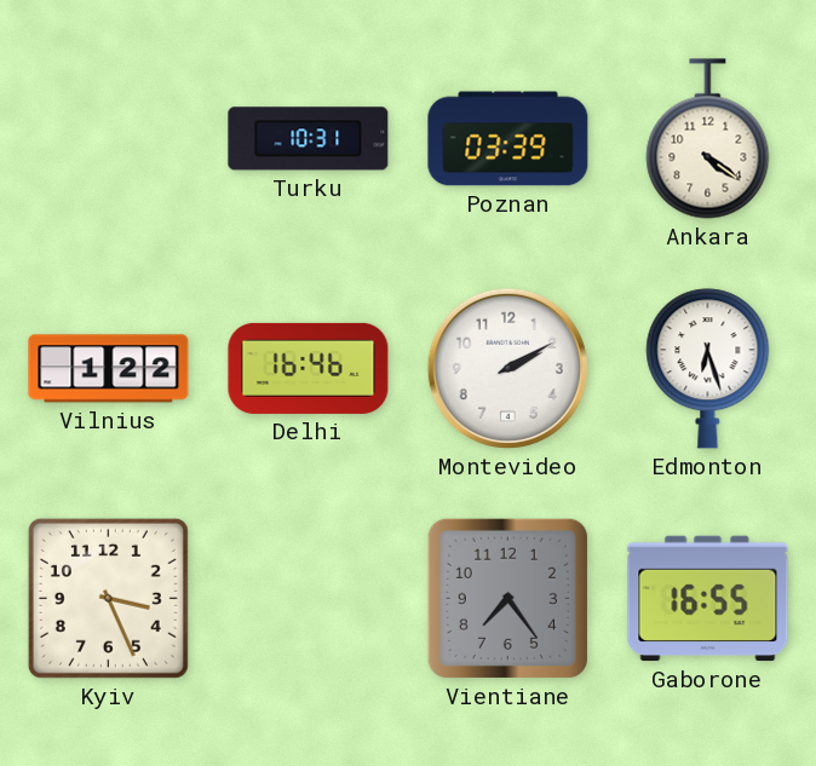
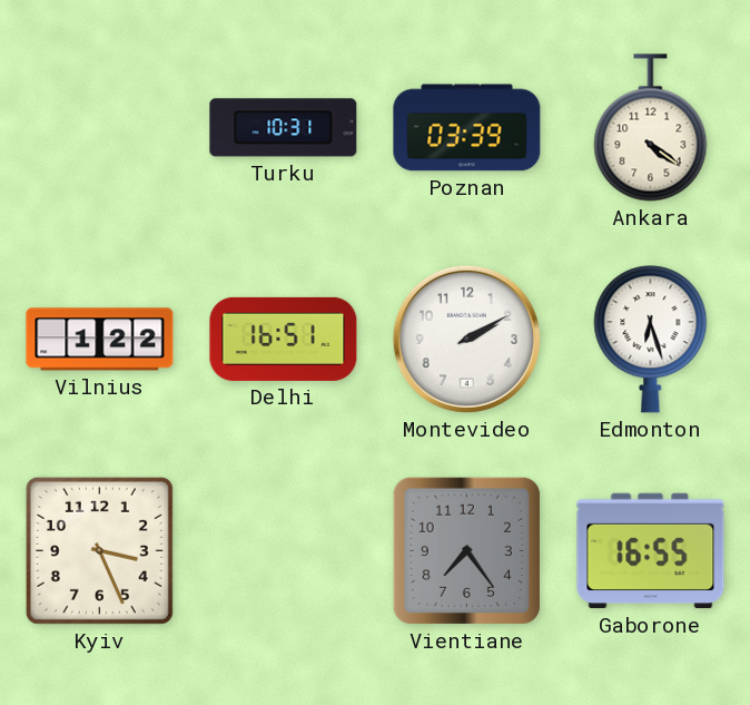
Delhi: 16:46 -> 16:51 (284, 339)
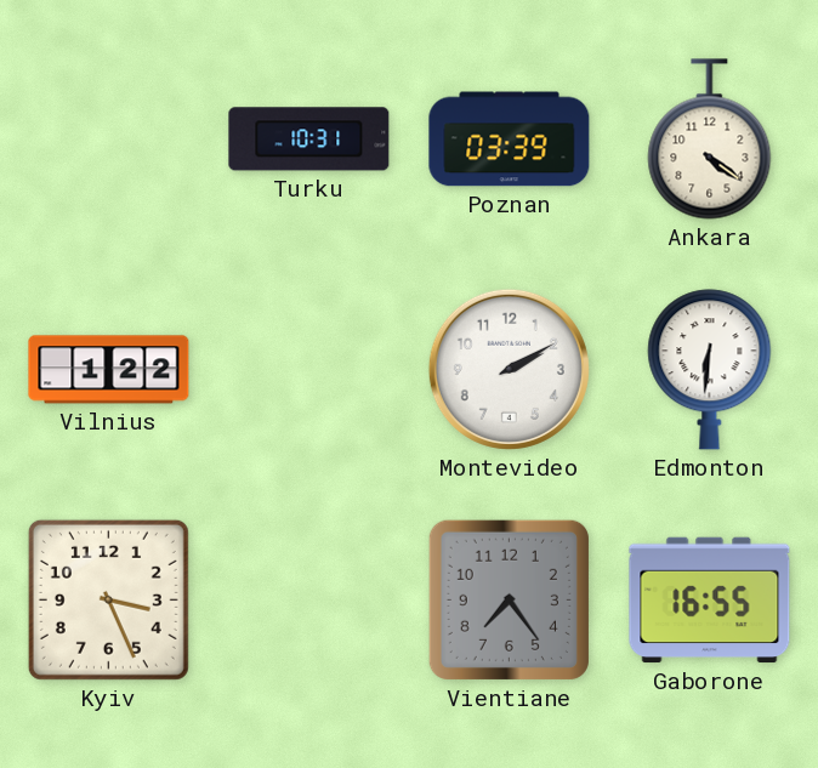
Delhi: 16:51 -> none (284, 339)
Edmonton: 6:27 -> 6:31 (710, 370)
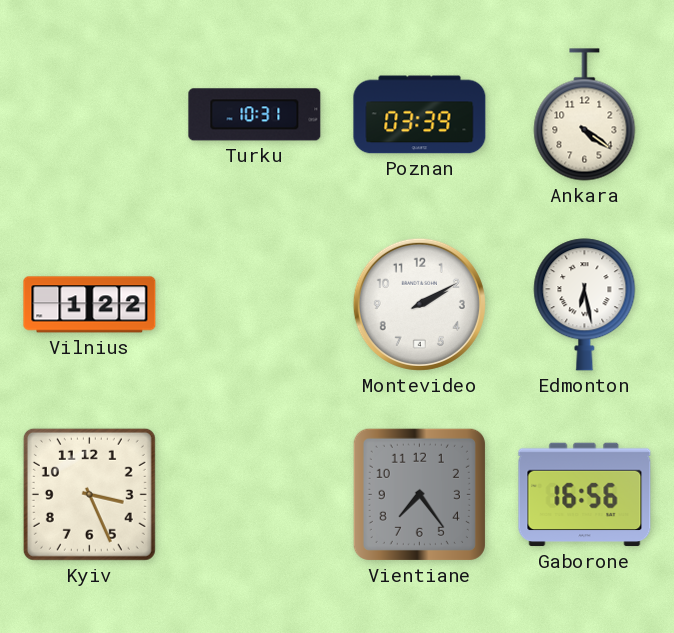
Edmonton: 6:31 -> 6:28 (585, 305)
Gaborone: 16:55 -> 16:56 (585, 495)
